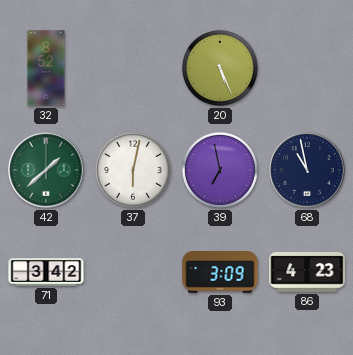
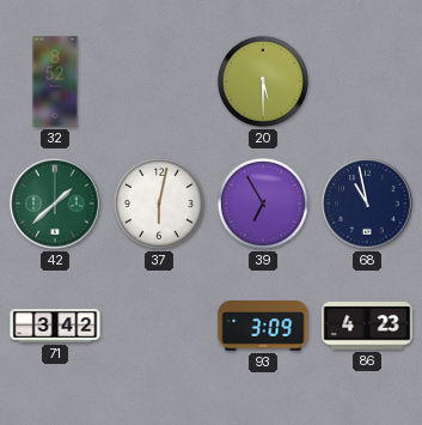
20: 5:26 -> 5:30 (263, 81)
39: 6:58 -> 6:55 (263, 204)
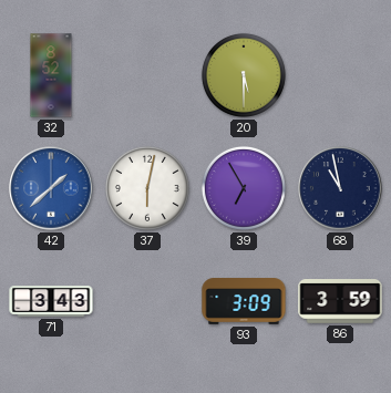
42 dial: green -> blue (51, 188)
71: 3:42 -> 3:43 (51, 301)
86: 4:23 -> 3:59 (340, 301)
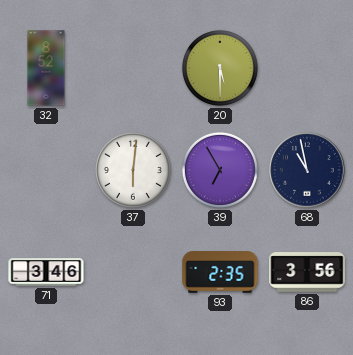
42: 1:38 -> none (51, 188)
37: 6:02 -> 6:01 (133, 170)
71: 3:43 -> 3:46 (46, 272)
93: 3:09 -> 2:35 (220, 272)
86: 3:59 -> 3:56 (307, 272)
